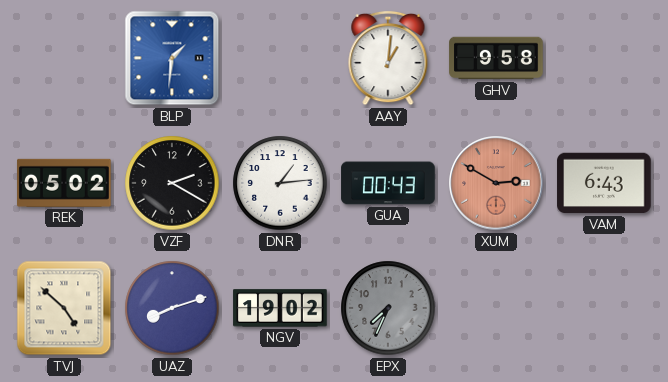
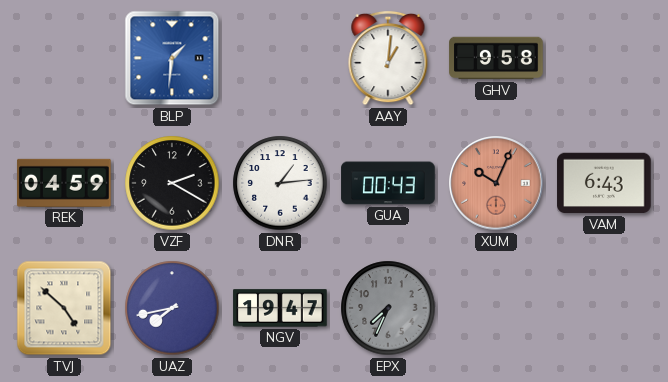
REK: 05:02 -> 04:59 (64, 183)
XUM: 2:50 -> 10:04 (496, 183)
UAZ: 8:12 -> 7:43 (172, 308)
NGV: 19:02 -> 19:47 (280, 308)
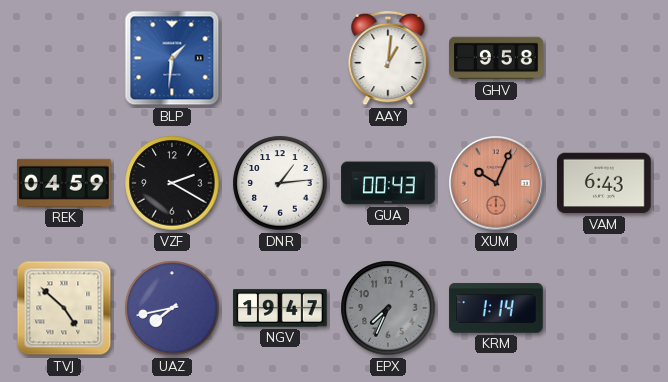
KRM: none -> 1:14 (496, 308)
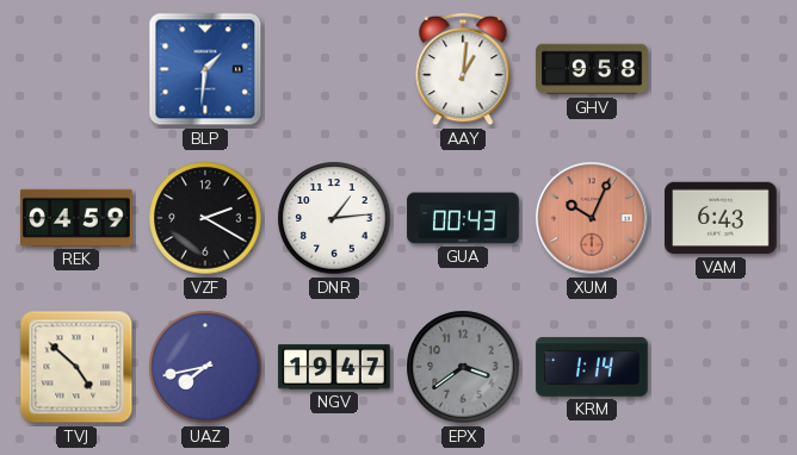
EPX: 7:34 -> 3:39 (463, 367)
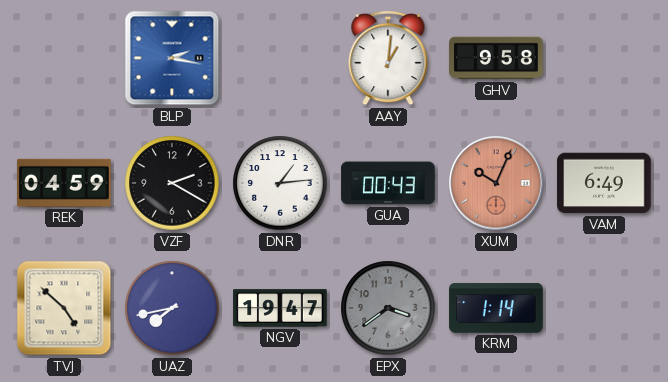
BLP: 1:31 -> 2:17 (172, 58)
VAM: 6:43 -> 6:49 (604, 183)
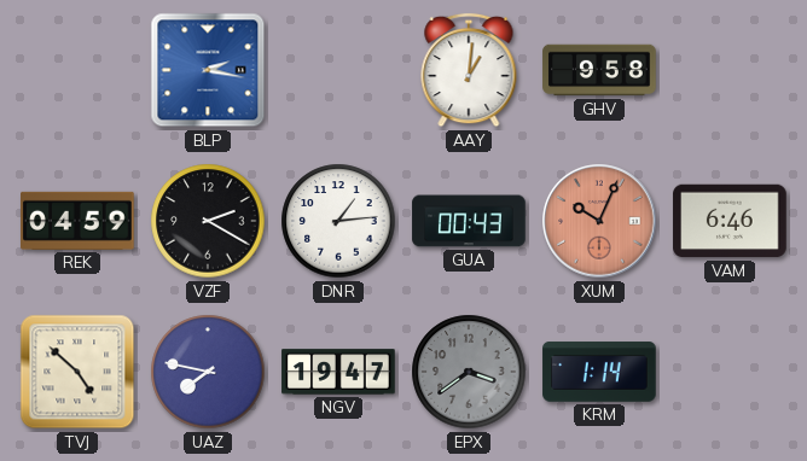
VAM: 6:49 -> 6:46 (730, 221)
UAZ: 7:43 -> 7:47 (208, 372)
